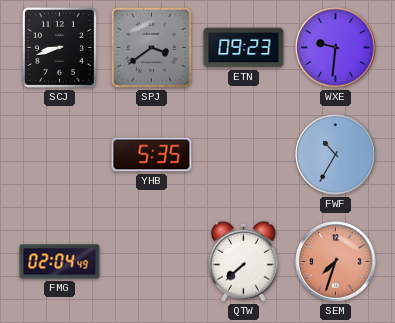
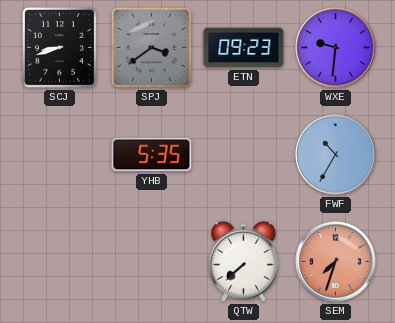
FMG: 02:04 -> none (60, 262)
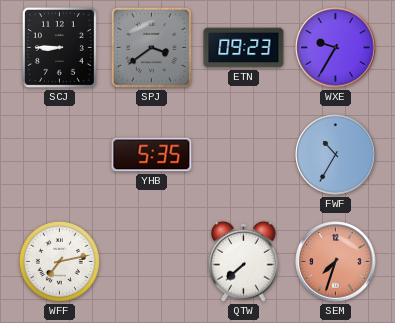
SCJ: 8:42 -> 8:45 (59, 47)
WXE: 9:31 -> 9:35 (336, 48)
WFF: none -> 7:13 (59, 261)
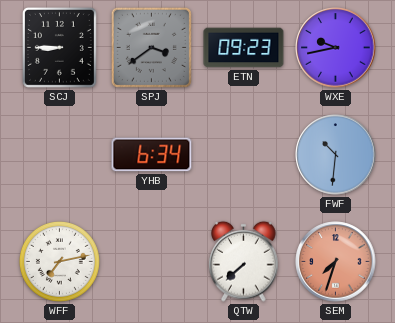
WXE: 9:35 -> 9:43 (336, 48)
YHB: 5:35 -> 6:34 (152, 155)
FWF: 10:35 -> 10:31 (336, 155)
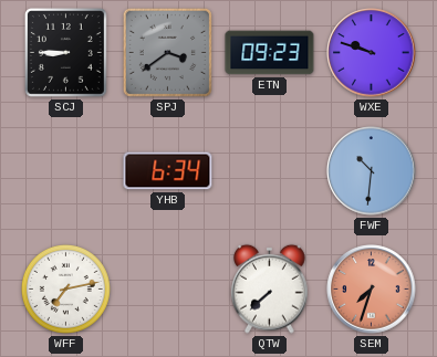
WXE: 9:43 -> 9:48 (372, 53)
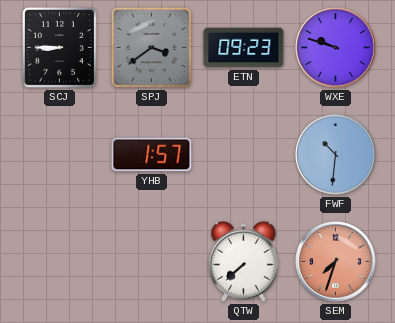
YHB: 6:34 -> 1:57 (152, 155)
WFF: 7:13 -> none (65, 288)
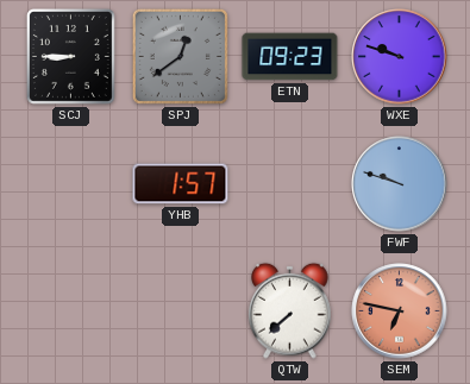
SPJ: 3:39 -> 12:39 (180, 56)
FWF: 10:31 -> 9:48 (400, 184)
SEM: 7:33 -> 6:47 (400, 311)
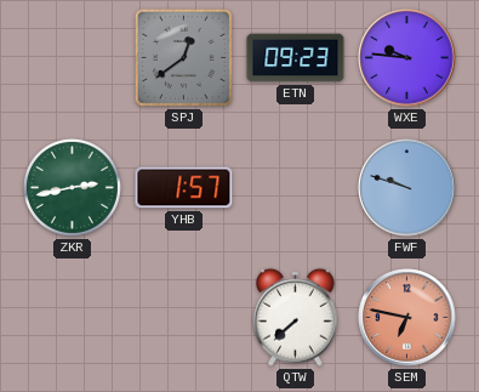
SCJ: 8:45 -> none (70, 56)
WXE: 9:48 -> 9:46 (407, 58)
ZKR: none -> 2:43 (72, 187)
